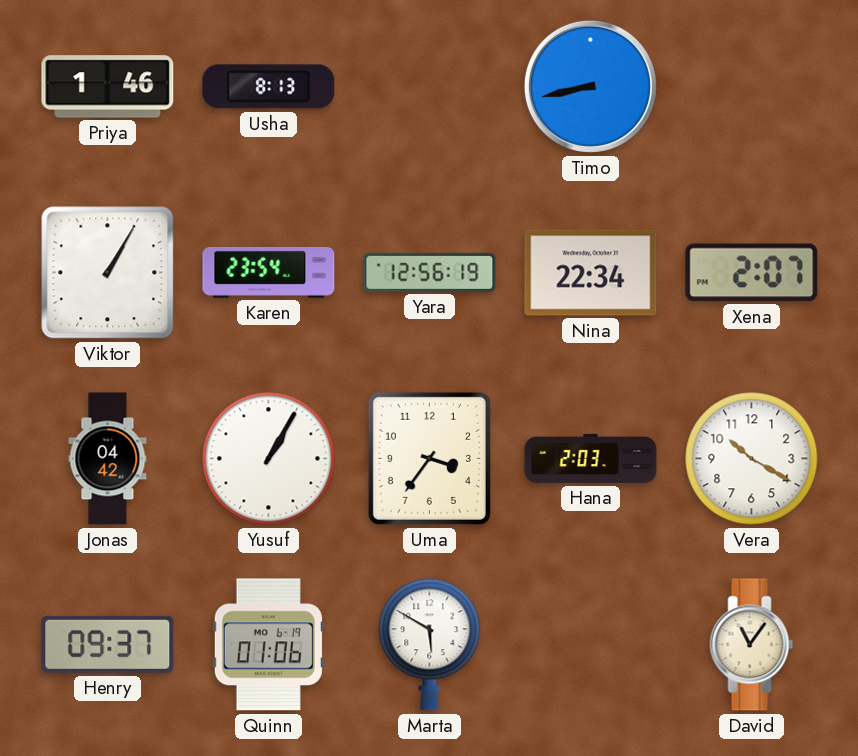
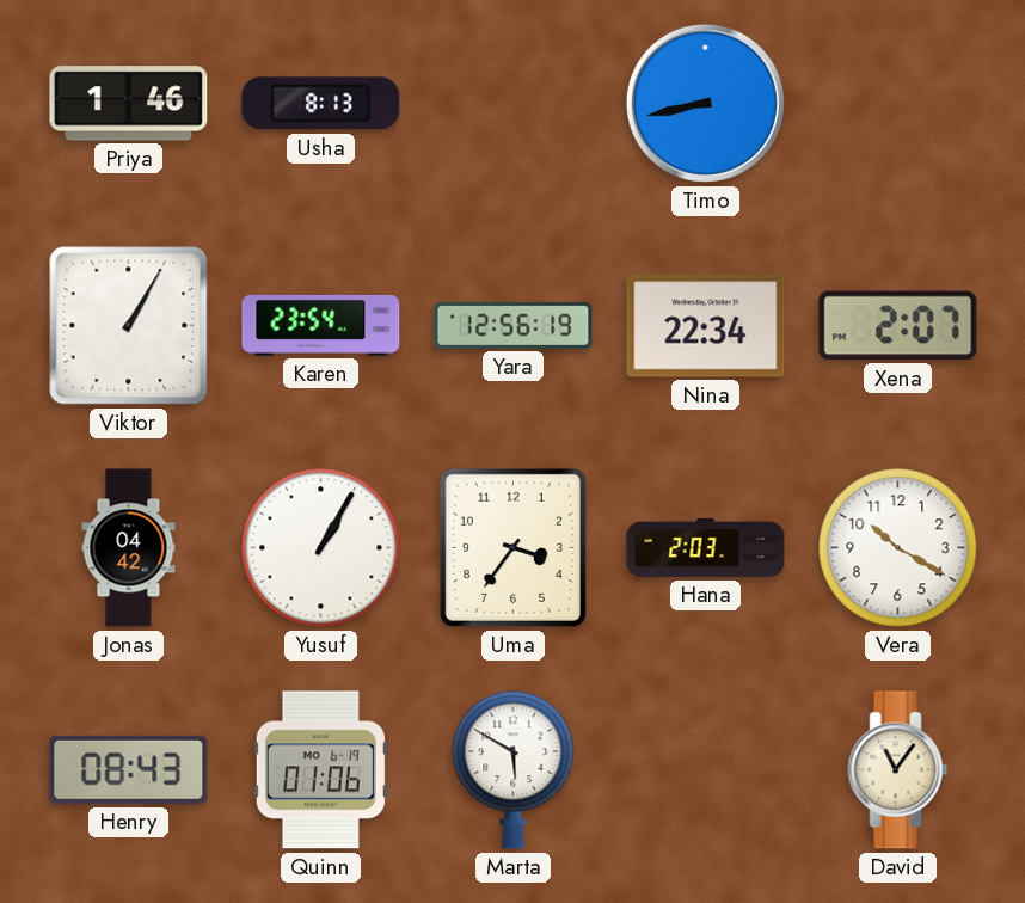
Henry: 09:37 -> 08:43 (129, 769)
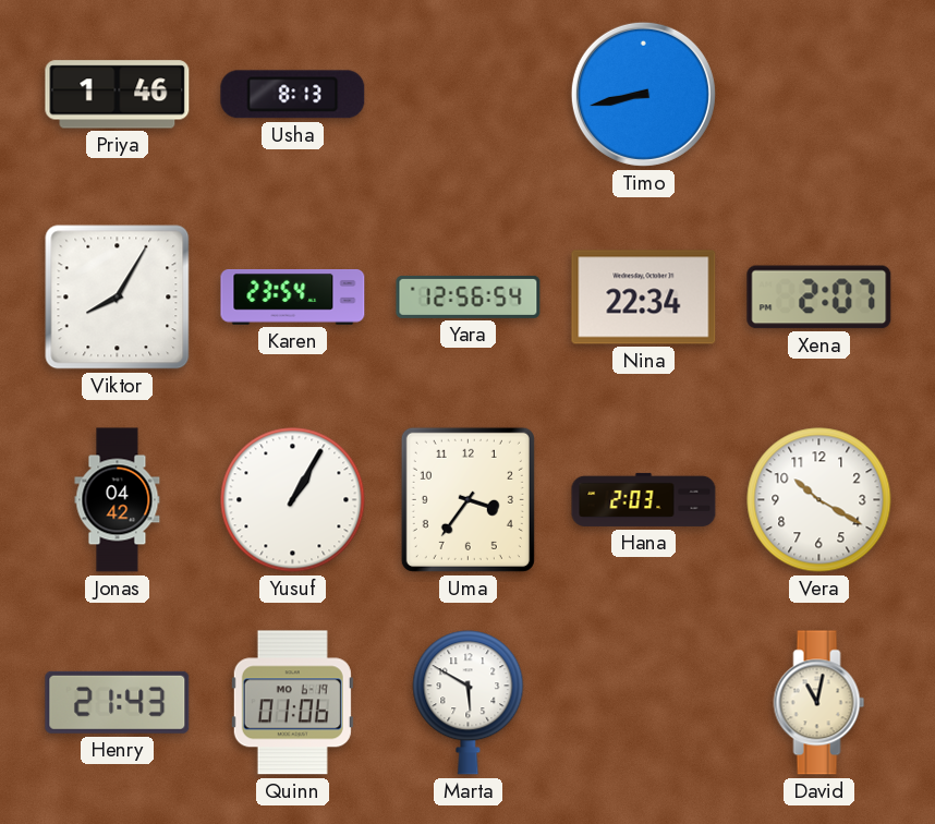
Viktor: 1:05 -> 8:05 (118, 298)
Yara: 12:56:19 -> 12:56:54 (469, 296)
Henry: 08:43 -> 21:43 (118, 702)
David: 11:06 -> 11:02 (819, 703)
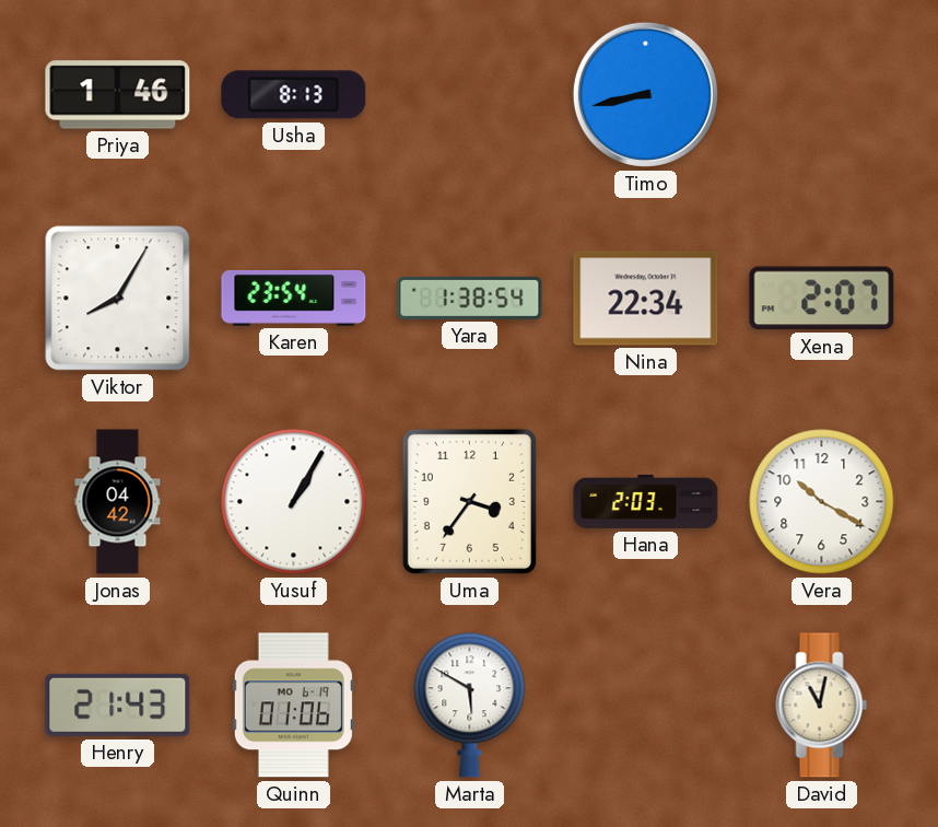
Yara: 12:56 -> 1:38 (470, 298)
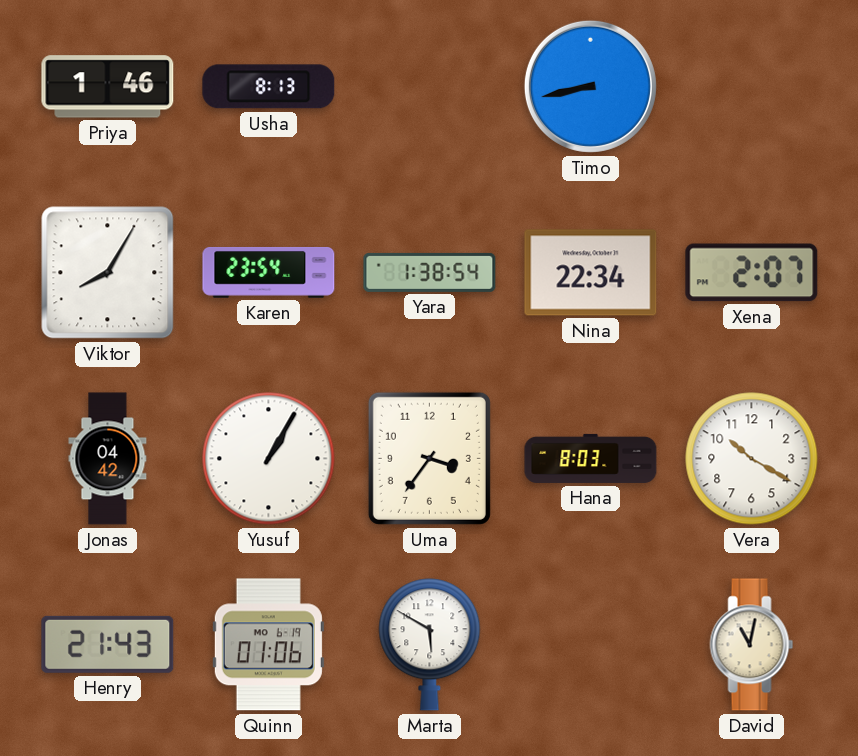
Hana: 2:03 -> 8:03 (591, 458)
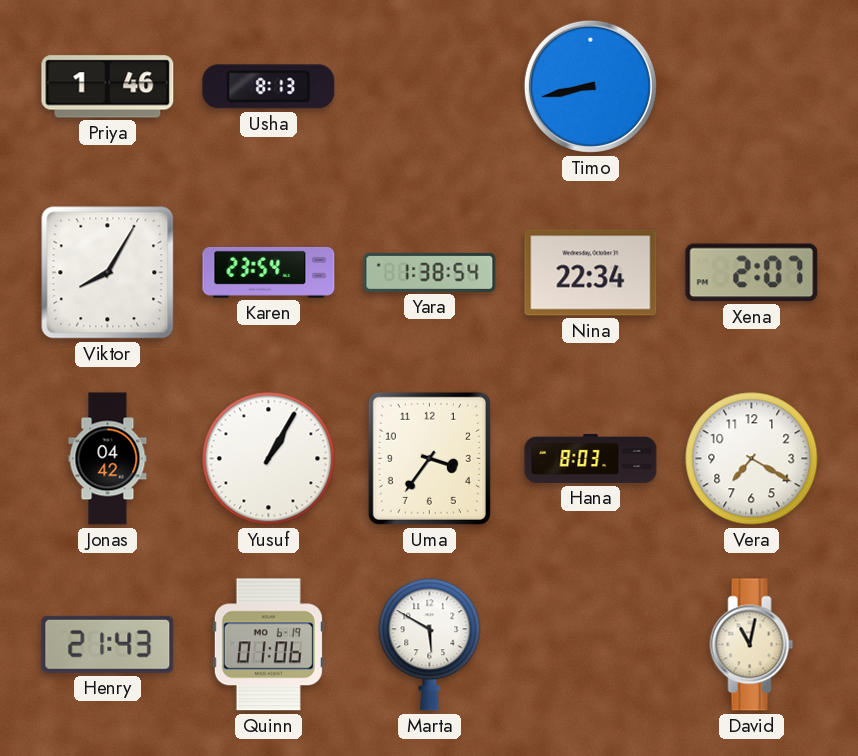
Vera: 10:20 -> 7:20 (752, 459)
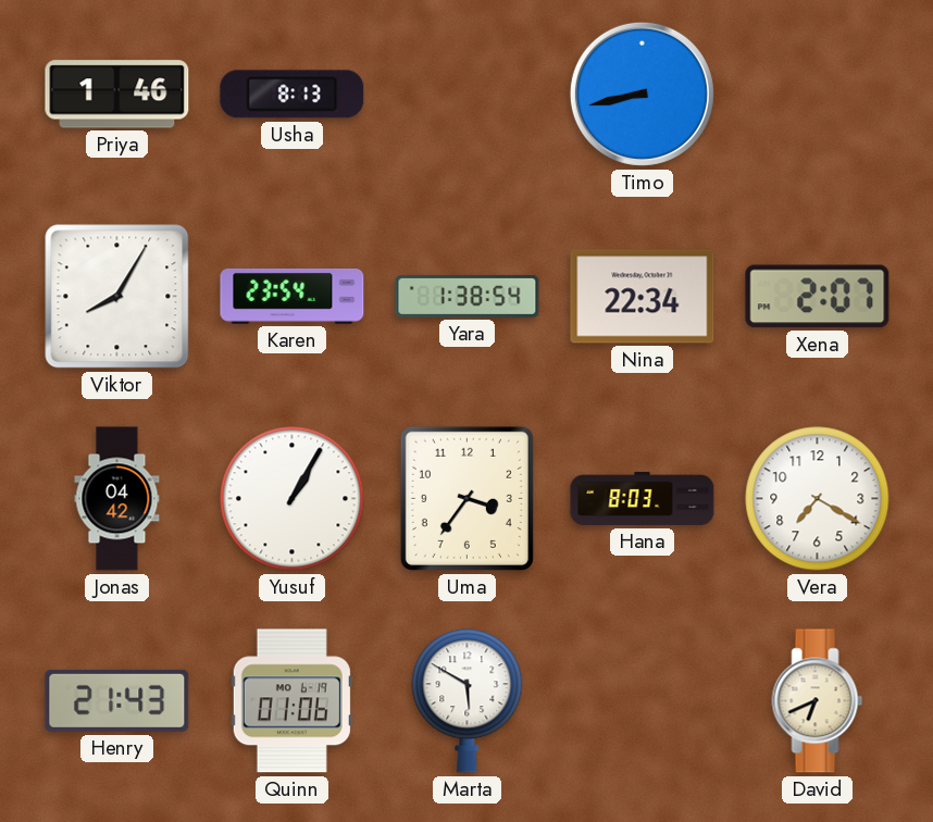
David: 11:02 -> 6:41 (818, 701)
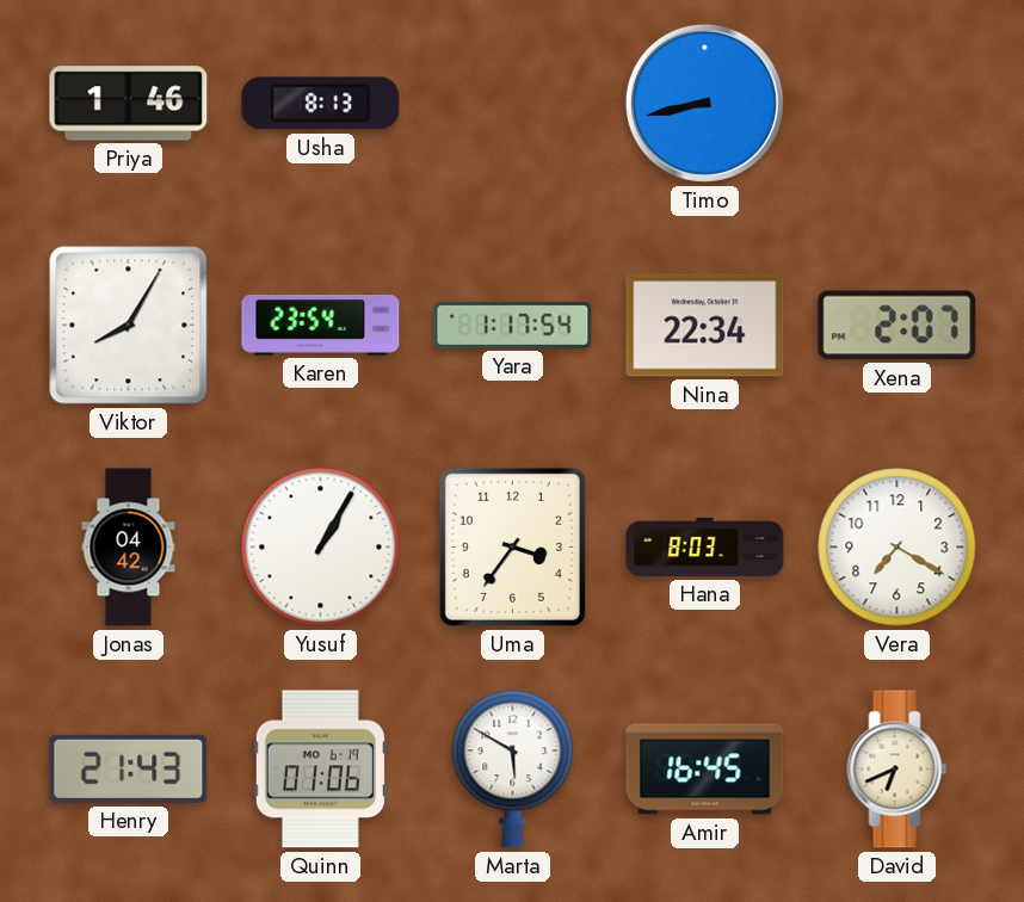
Yara: 1:38 -> 1:17 (513, 325)
Amir: none -> 16:45 (705, 770)
